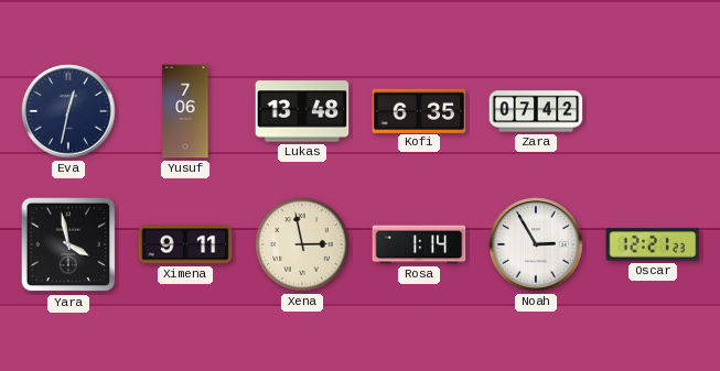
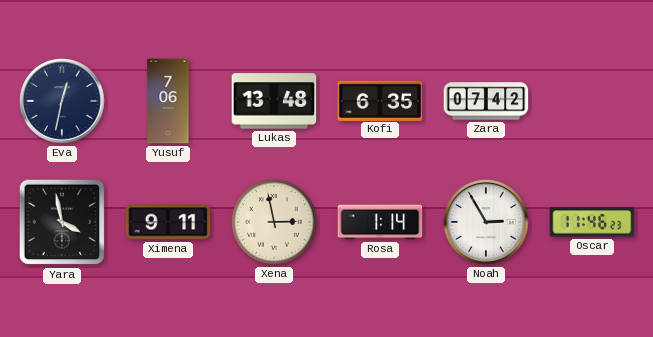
Oscar: 12:21 -> 11:46 (592, 222)
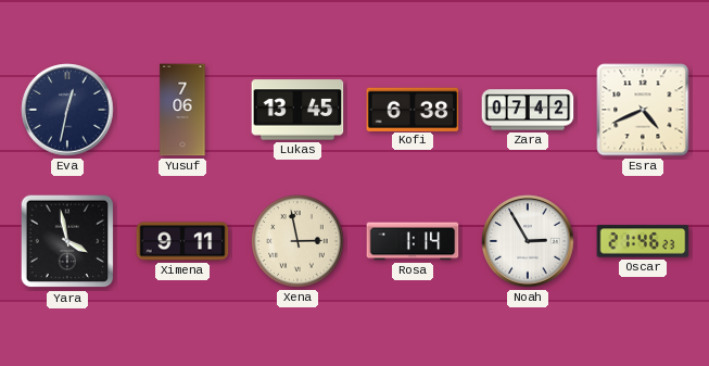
Lukas: 13:48 -> 13:45 (297, 110)
Kofi: 6:35 -> 6:38 (413, 109)
Esra: none -> 4:41 (643, 110)
Oscar: 11:46 -> 21:46 (643, 241)
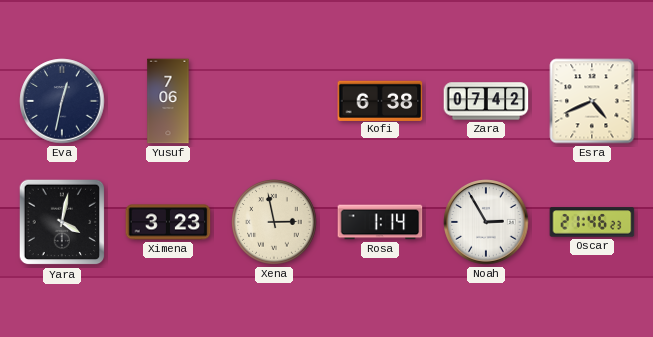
Lukas: 13:45 -> none (297, 110)
Yara: 3:58 -> 4:02 (62, 222)
Ximena: 9:11 -> 3:23 (168, 222)
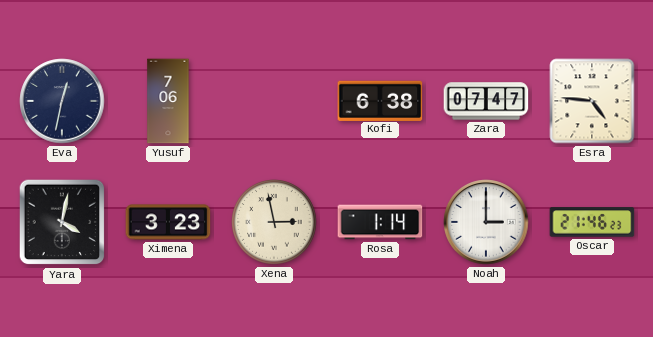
Zara: 07:42 -> 07:47 (486, 101)
Esra: 4:41 -> 4:46 (592, 101)
Noah: 2:55 -> 3:00 (486, 222)
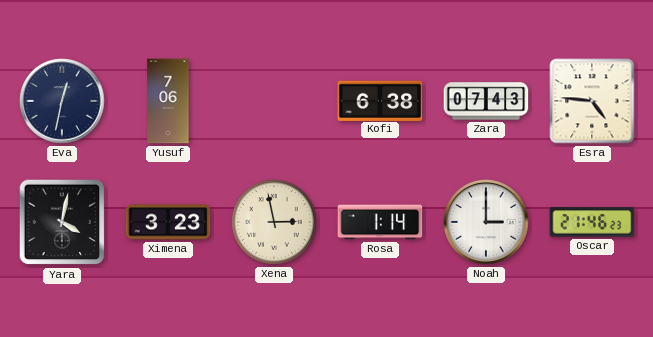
Zara: 07:47 -> 07:43 (486, 101)
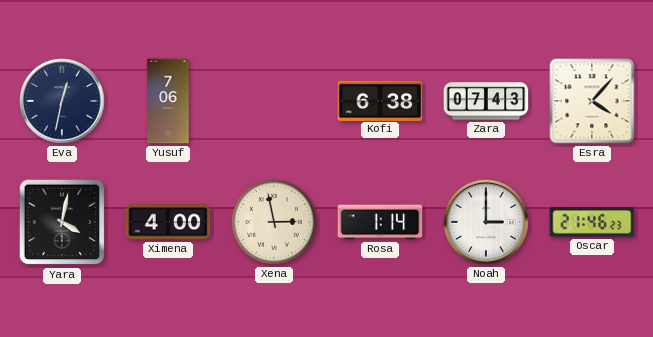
Esra: 4:46 -> 4:07 (592, 101)
Ximena: 3:23 -> 4:00 (168, 222)
